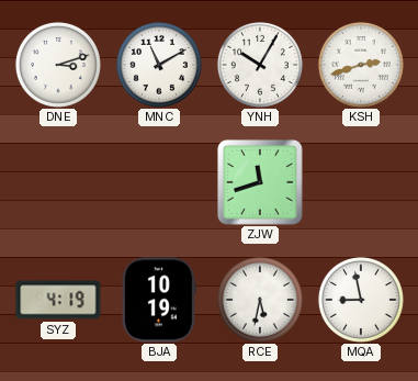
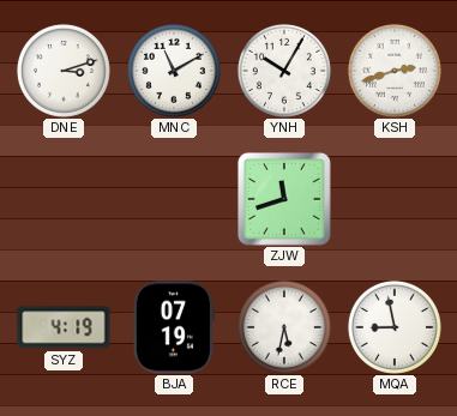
BJA: 10:19 -> 07:19 (174, 327)
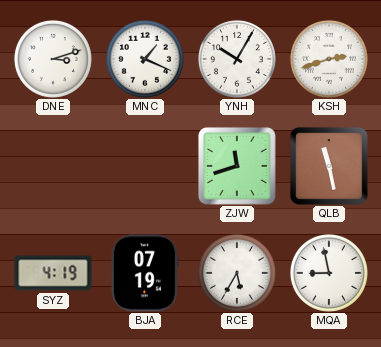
MNC: 11:10 -> 1:19 (145, 59)
QLB: none -> 11:28 (329, 166)
RCE: 5:32 -> 5:35 (237, 273)
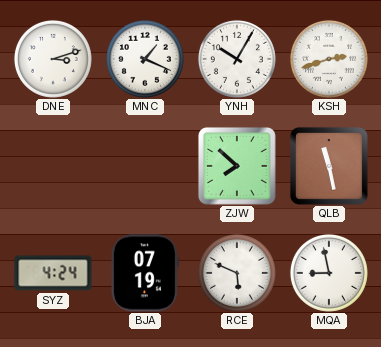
ZJW: 11:42 -> 7:52 (237, 166)
SYZ: 4:19 -> 4:24 (53, 273)
RCE: 5:35 -> 5:49 (237, 273)
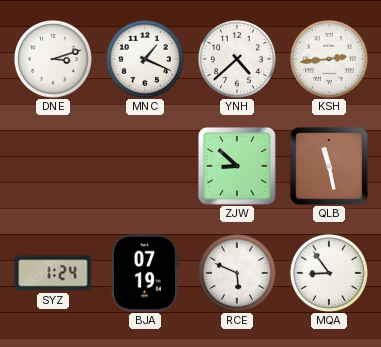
YNH: 10:05 -> 4:38 (237, 59)
KSH: 2:42 -> 2:44 (329, 59)
ZJW: 7:52 -> 8:52 (237, 166)
SYZ: 4:24 -> 1:24 (53, 273)
MQA: 8:58 -> 8:54 (329, 273)
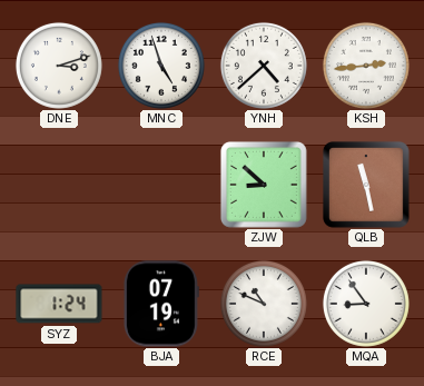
MNC: 1:19 -> 4:57 (161, 66)
RCE: 5:49 -> 10:49 (264, 304)
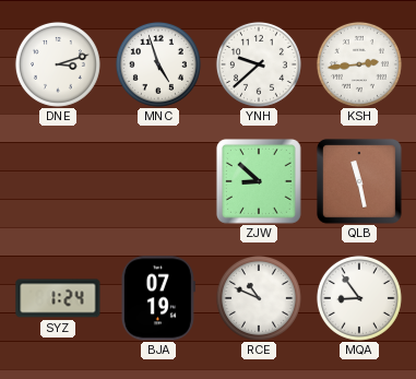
YNH: 4:38 -> 9:38 (259, 64)
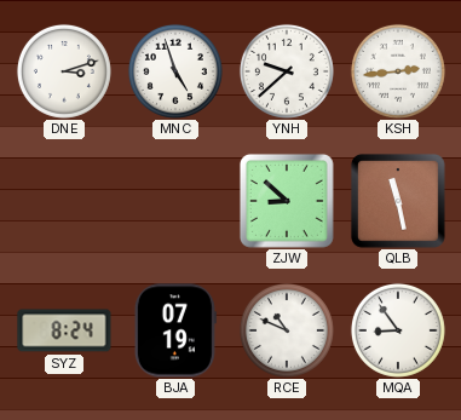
SYZ: 1:24 -> 8:24 (64, 330)
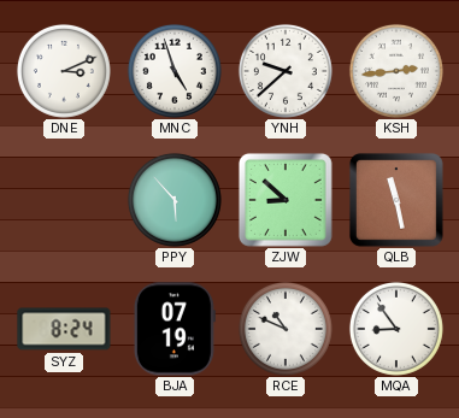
DNE: 3:12 -> 3:11 (64, 71)
PPY: none -> 5:53 (175, 200)
